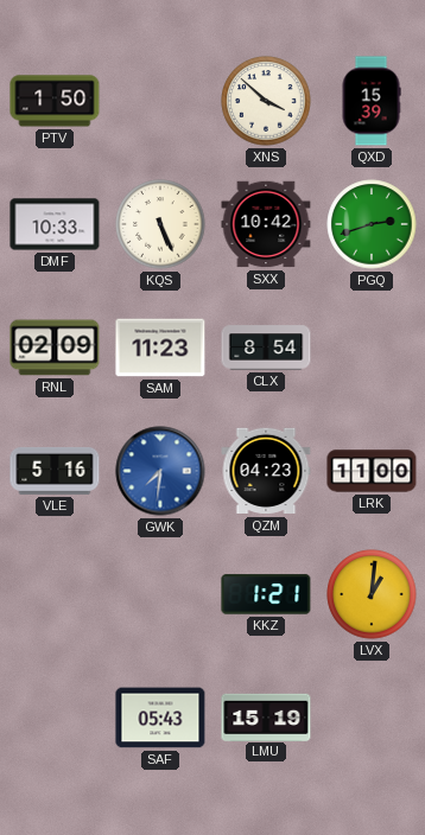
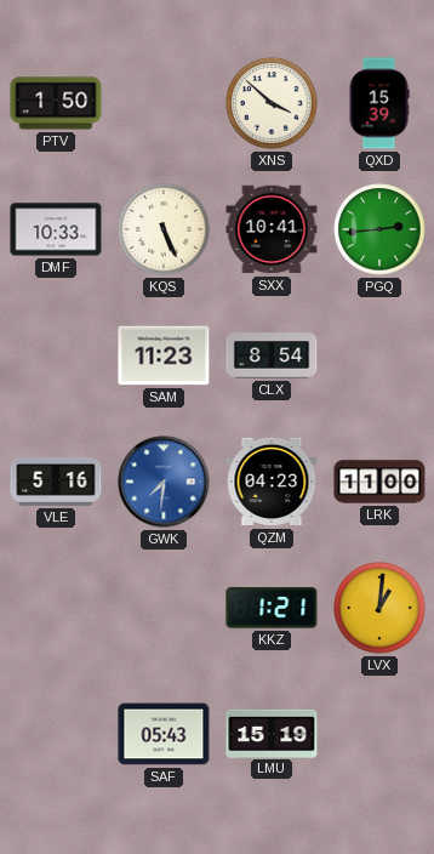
SXX: 10:42 -> 10:41 (272, 229)
PGQ: 2:42 -> 2:44 (379, 229)
RNL: 02:09 -> none (55, 348)
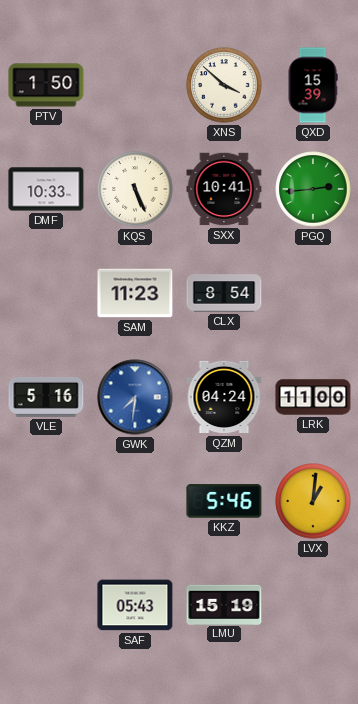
QZM: 04:23 -> 04:24 (224, 397)
KKZ: 1:21 -> 5:46 (224, 501)
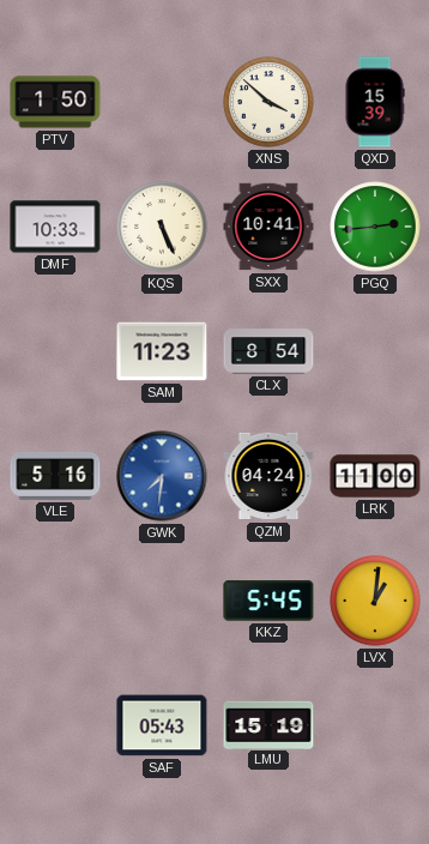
KKZ: 5:46 -> 5:45 (268, 601)
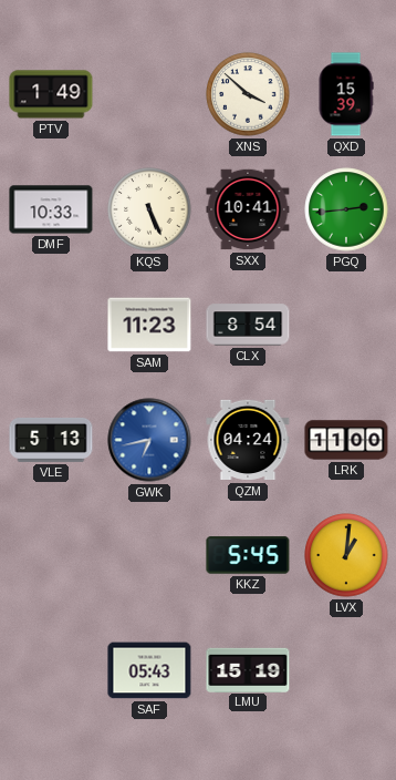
PTV: 1:50 -> 1:49 (51, 94)
VLE: 5:16 -> 5:13 (51, 440)
GWK: 7:31 -> 6:43 (149, 440)
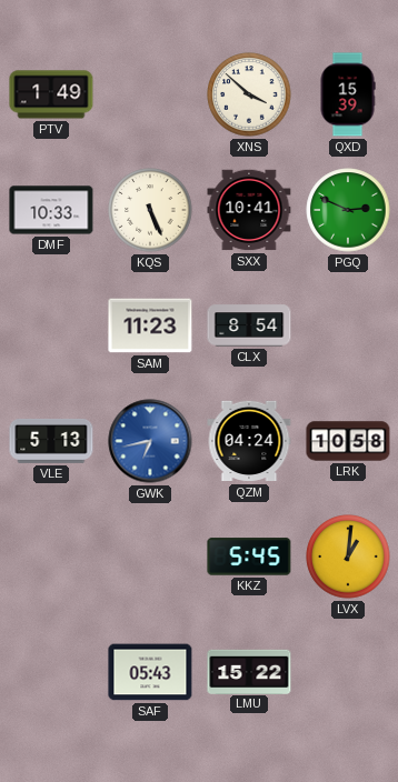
PGQ: 2:44 -> 2:49 (348, 210)
LRK: 11:00 -> 10:58 (348, 441)
LMU: 15:19 -> 15:22 (249, 671)
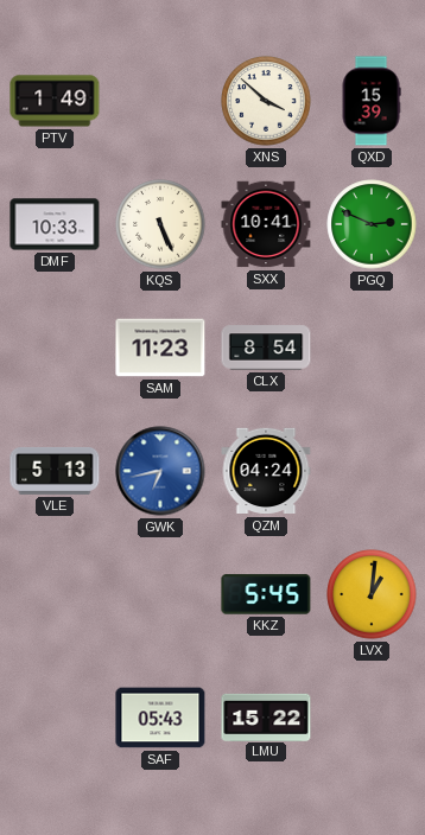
LRK: 10:58 -> none (348, 441)
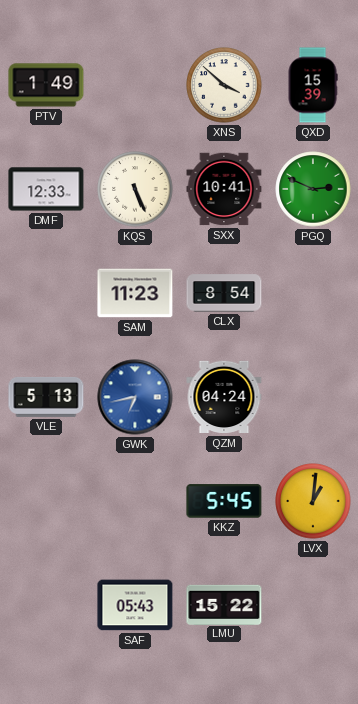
DMF: 10:33 -> 12:33 (46, 189)
